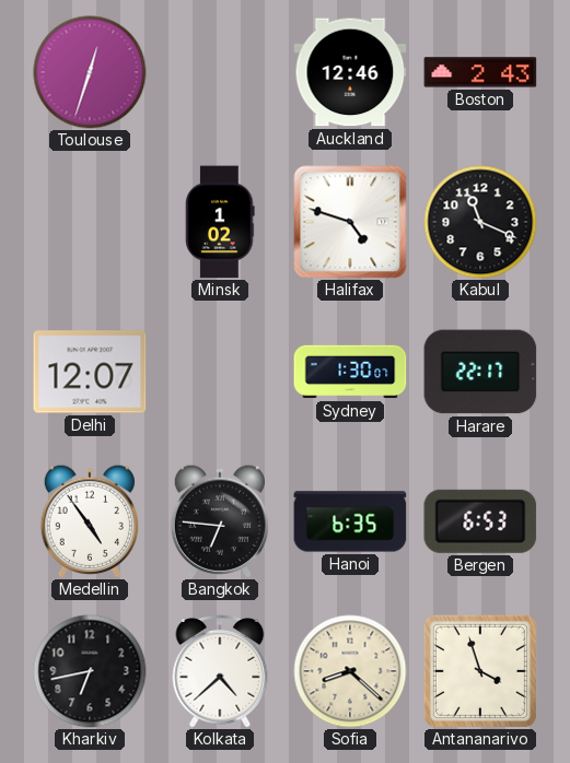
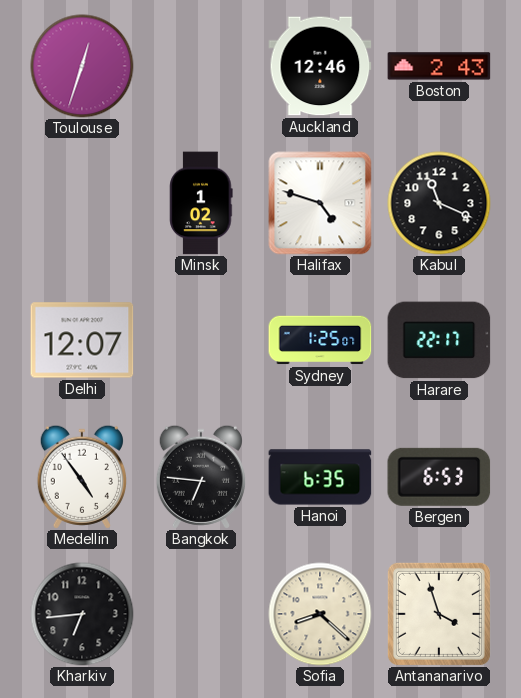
Sydney: 1:30 -> 1:25 (320, 340)
Kharkiv: 6:43 -> 6:44 (82, 614)
Kolkata: 4:38 -> none (220, 671)
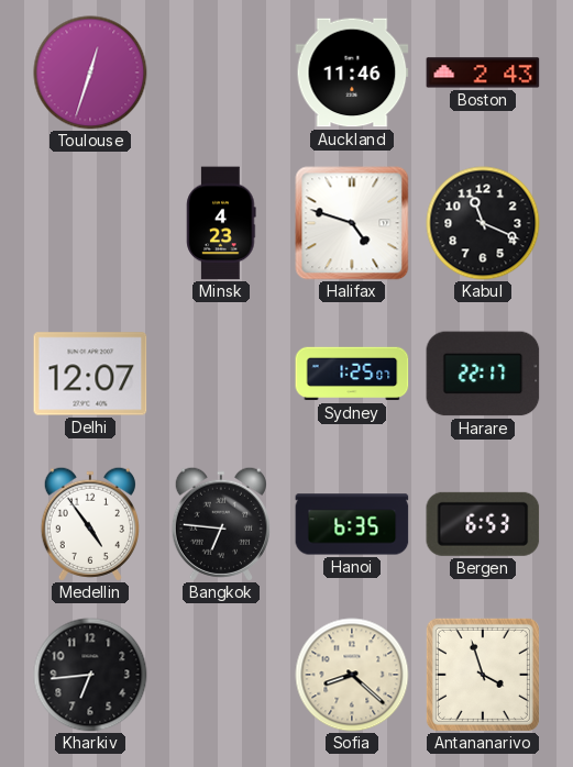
Auckland: 12:46 -> 11:46 (352, 73)
Minsk: 1:02 -> 4:23 (221, 223)
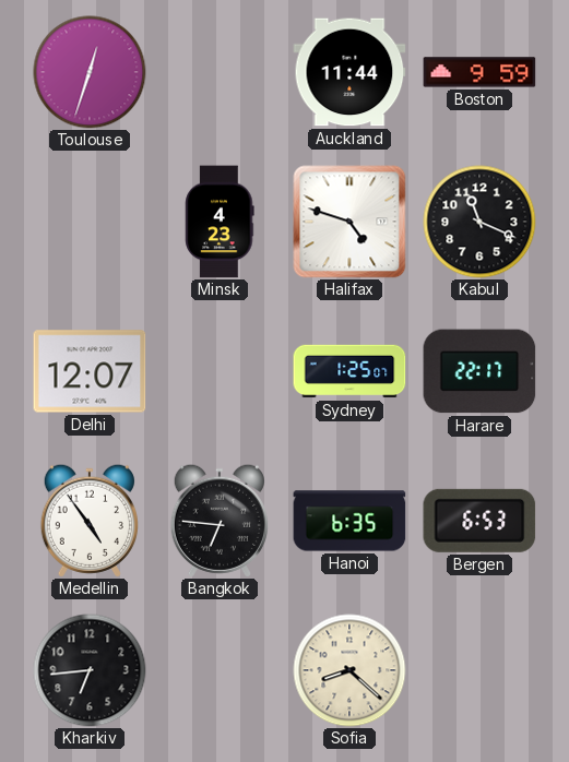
Auckland: 11:46 -> 11:44 (349, 72)
Boston: 2:43 -> 9:59 (479, 72)
Antananarivo: 3:57 -> none (483, 675)
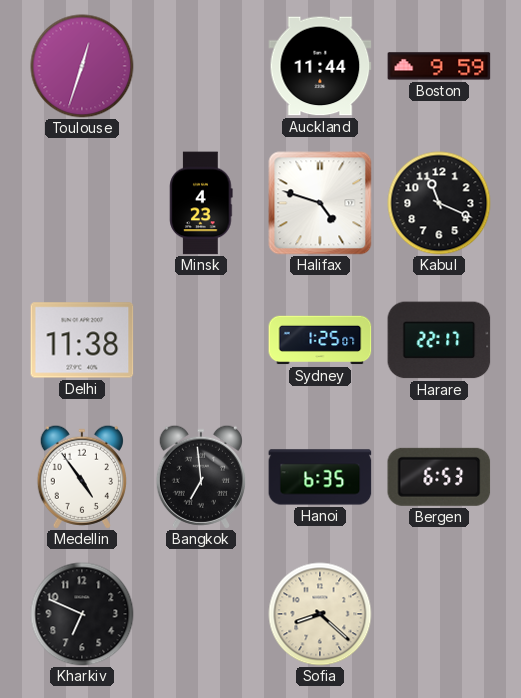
Delhi: 12:07 -> 11:38 (82, 340)
Bangkok: 6:46 -> 6:59 (201, 477)
Kharkiv: 6:44 -> 6:49 (82, 614)
